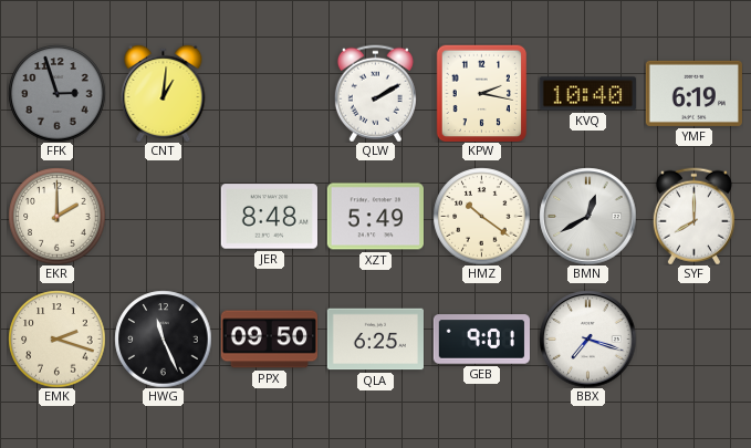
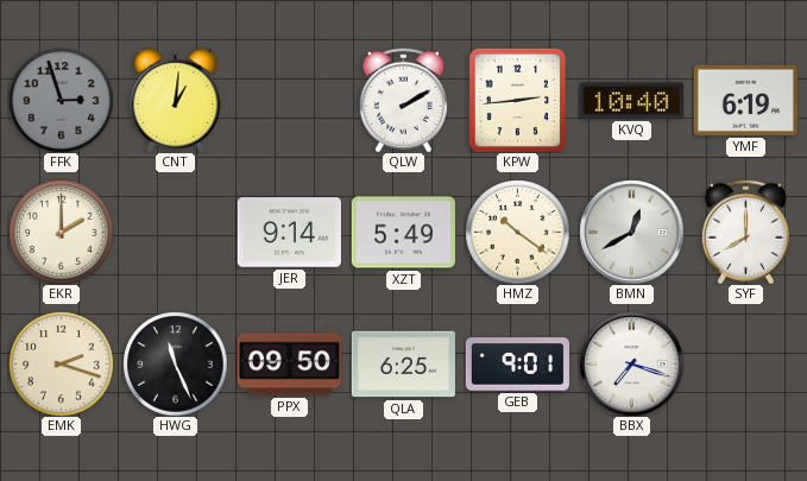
KPW: 2:17 -> 2:44 (518, 100)
JER: 8:48 -> 9:14 (289, 233)
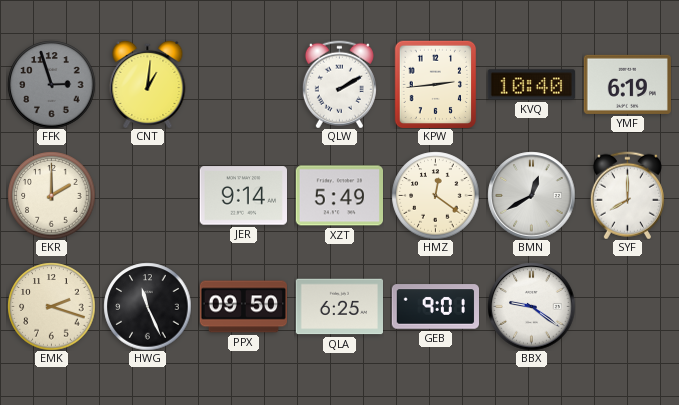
HMZ: 10:21 -> 12:21 (435, 195)
BBX: 7:18 -> 9:21 (531, 306)
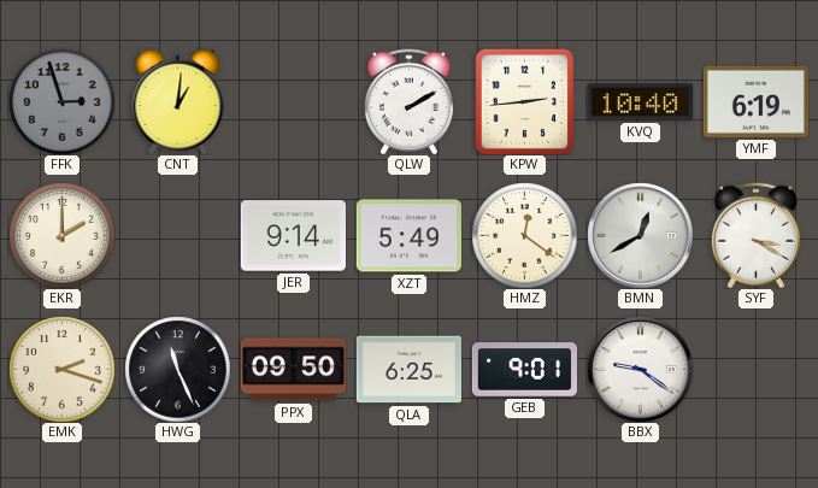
SYF: 8:00 -> 3:20 (755, 235)
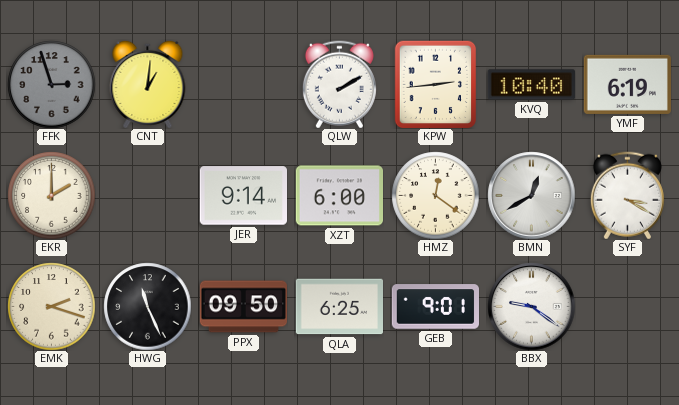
XZT: 5:49 -> 6:00 (339, 196)
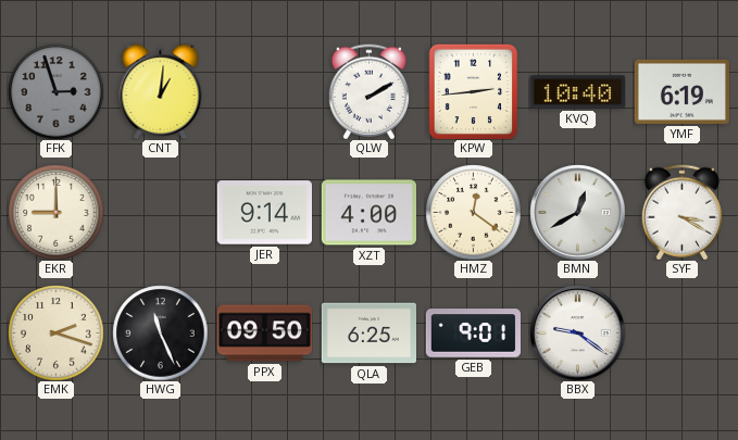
EKR: 2:00 -> 9:00 (55, 212)
XZT: 6:00 -> 4:00 (368, 213)
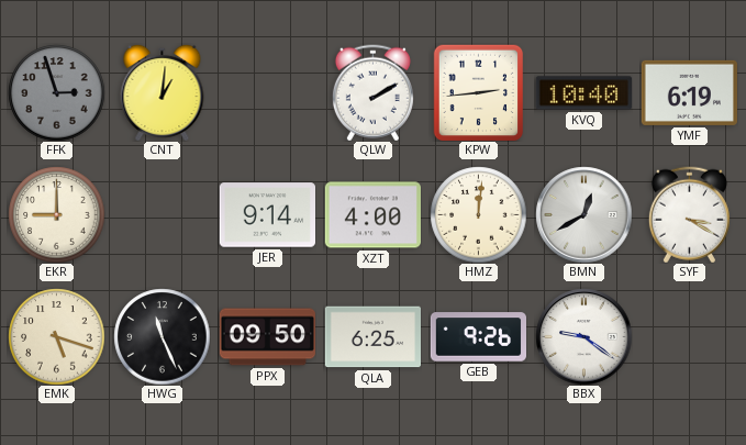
HMZ: 12:21 -> 12:01 (478, 214)
EMK: 2:18 -> 5:18 (56, 336)
GEB: 9:01 -> 9:26 (478, 337)
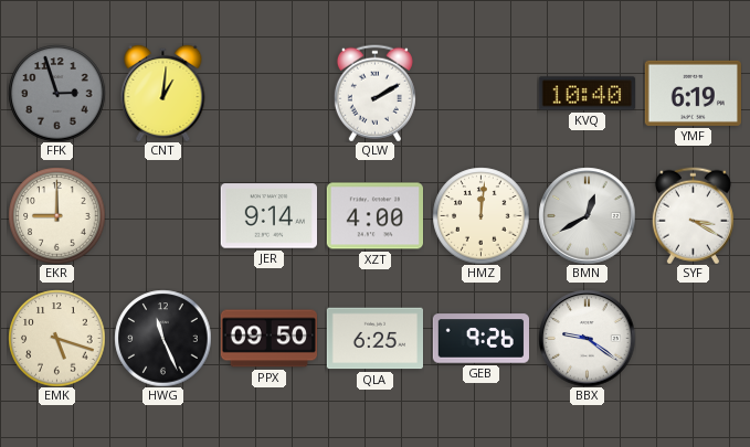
KPW: 2:44 -> none (479, 92)
